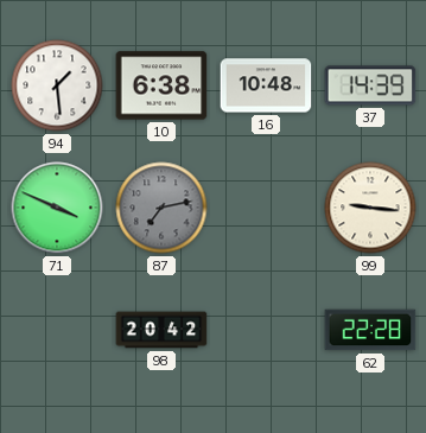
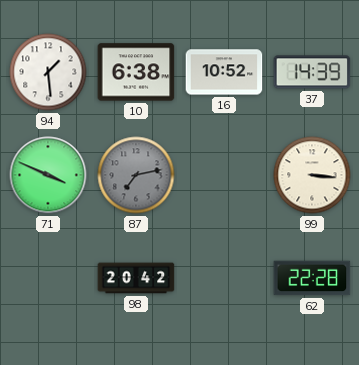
16: 10:48 -> 10:52 (224, 72)
99: 9:16 -> 3:16 (312, 175)
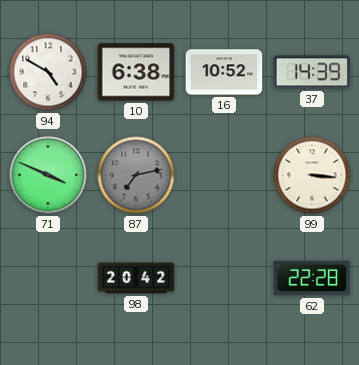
94: 1:29 -> 4:50 (48, 72)
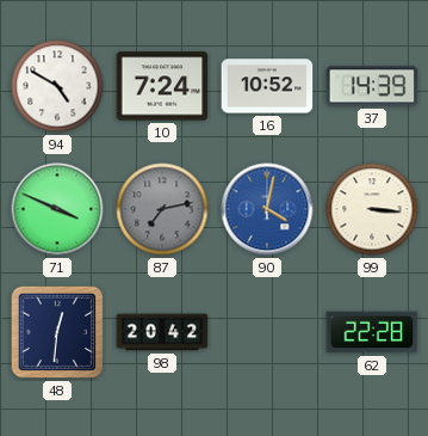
10: 6:38 -> 7:24 (162, 86)
90: none -> 4:02 (267, 209)
48: none -> 12:31 (57, 332)
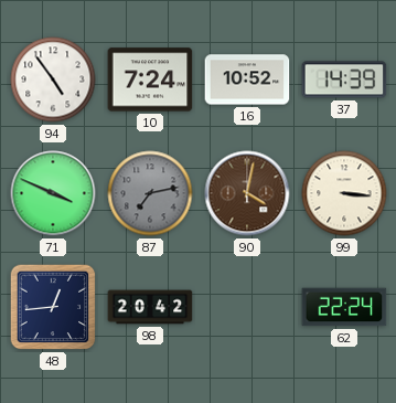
94: 4:50 -> 4:54 (53, 79)
90 dial: blue -> brown (247, 193)
48: 12:31 -> 12:44 (53, 307)
62: 22:28 -> 22:24 (344, 307)
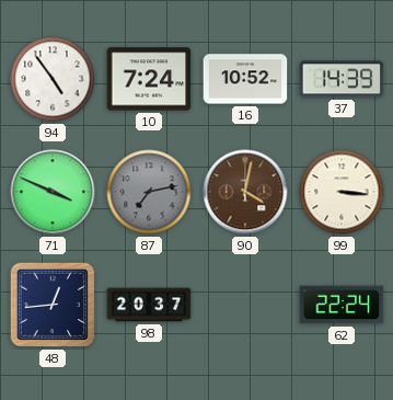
98: 20:42 -> 20:37 (149, 305)
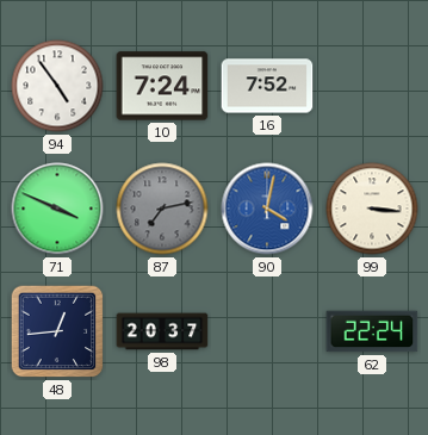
16: 10:52 -> 7:52 (267, 86)
37: 14:39 -> none (342, 79)
90 dial: brown -> blue (267, 209)
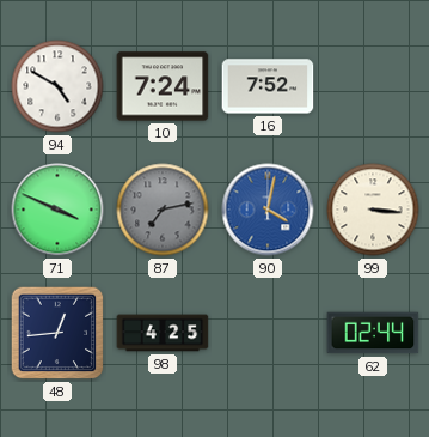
94: 4:54 -> 4:50 (57, 86)
98: 20:37 -> 4:25 (163, 333)
62: 22:24 -> 02:44 (373, 333)
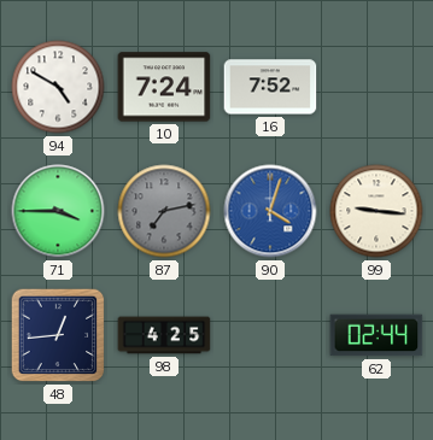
71: 3:49 -> 3:45 (58, 211)
90: 4:02 -> 4:03 (270, 211)
99: 3:16 -> 9:16 (376, 211)
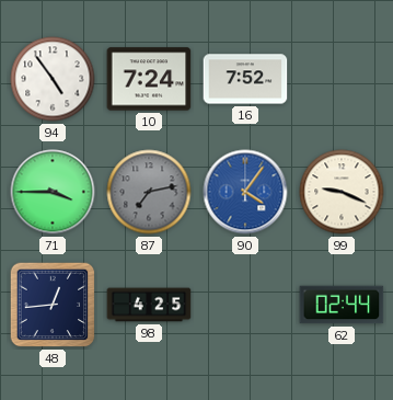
94: 4:50 -> 4:54 (53, 79)
90: 4:03 -> 4:06 (245, 192)
99: 9:16 -> 9:19 (342, 192)
